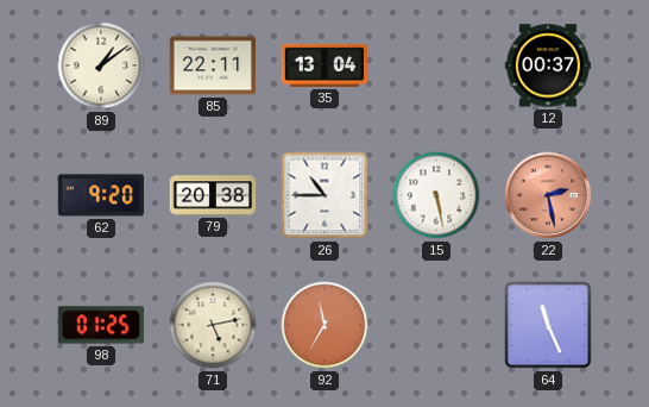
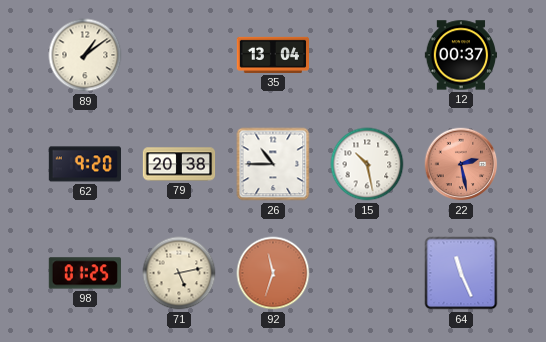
85: 22:11 -> none (212, 65)
15: 5:28 -> 10:28 (367, 164)
92: 11:35 -> 11:33 (273, 273)
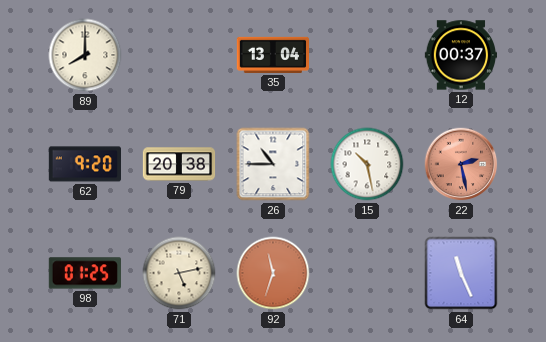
89: 1:09 -> 8:00 (85, 55)
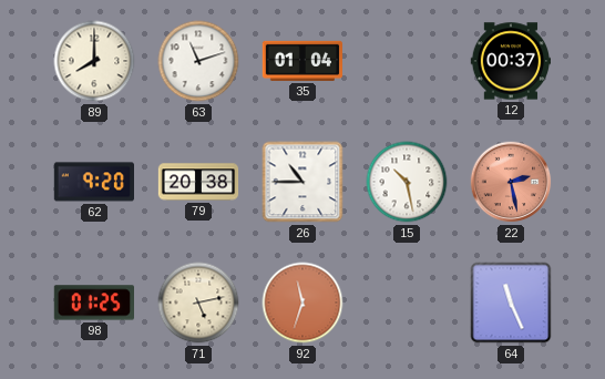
63: none -> 11:12 (198, 61)
35: 13:04 -> 01:04 (301, 61)
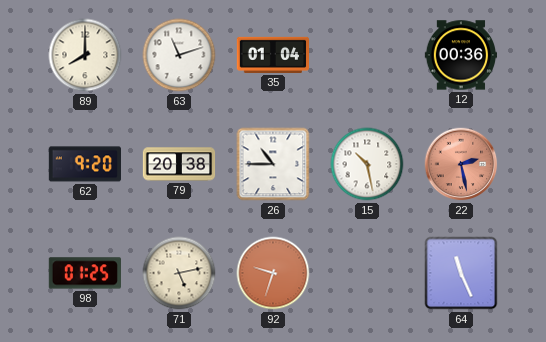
12: 00:37 -> 00:36 (460, 55)
92: 11:33 -> 9:33 (273, 273)
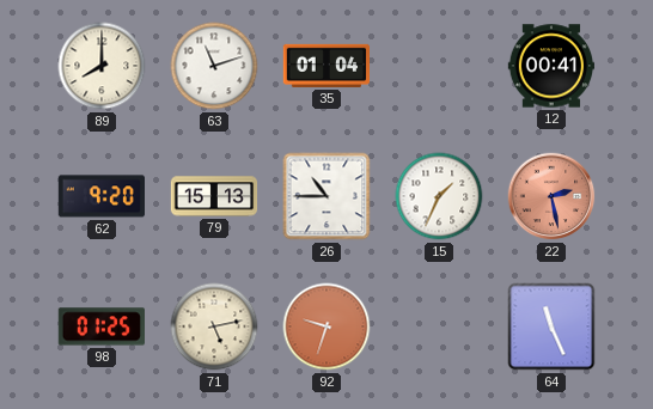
12: 00:36 -> 00:41 (550, 66)
79: 20:38 -> 15:13 (214, 196)
15: 10:28 -> 1:34 (439, 196)
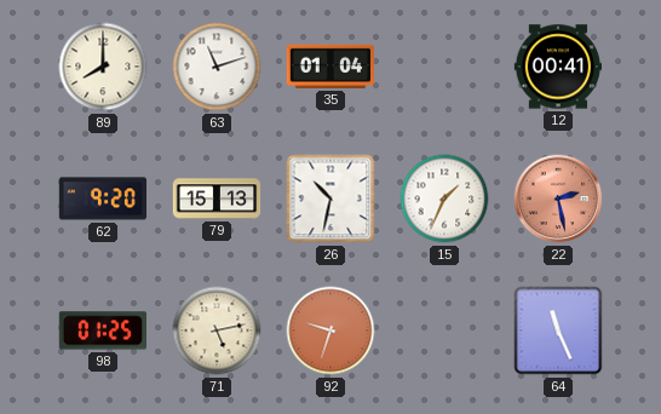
26: 10:45 -> 10:32 (330, 199)
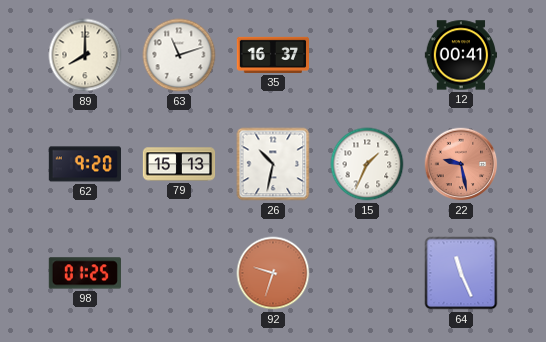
35: 01:04 -> 16:37 (272, 55)
22: 2:28 -> 9:28 (461, 164)
71: 5:13 -> none (217, 330)
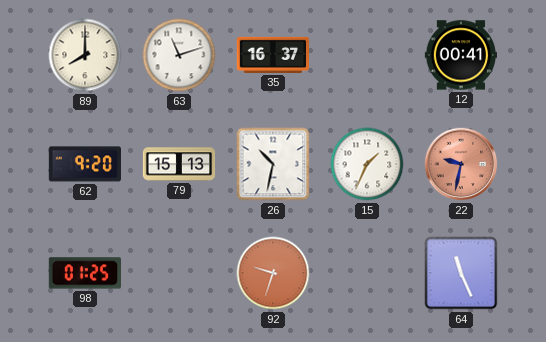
22: 9:28 -> 9:32 (461, 164)
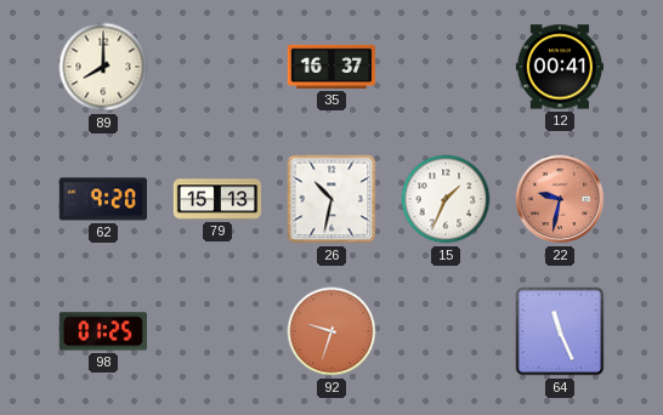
63: 11:12 -> none (179, 55)
